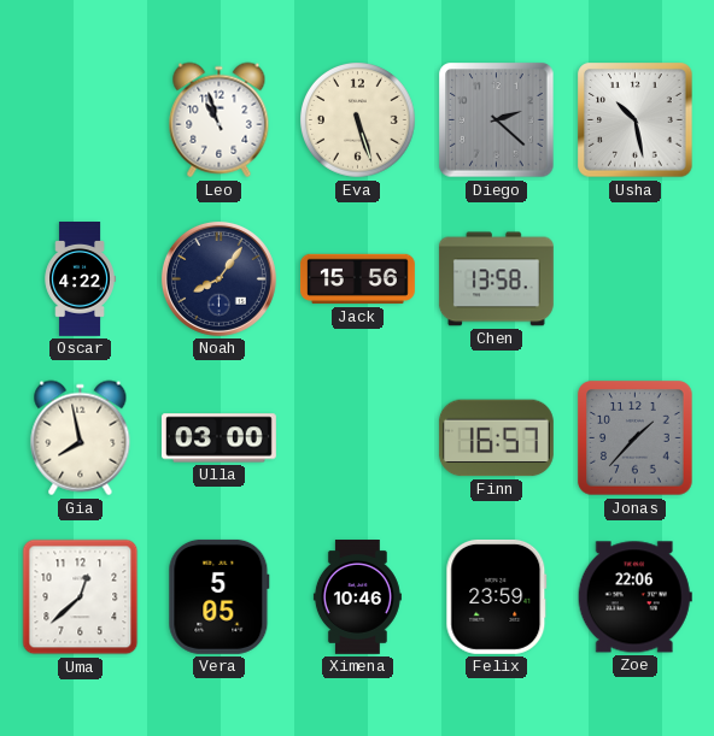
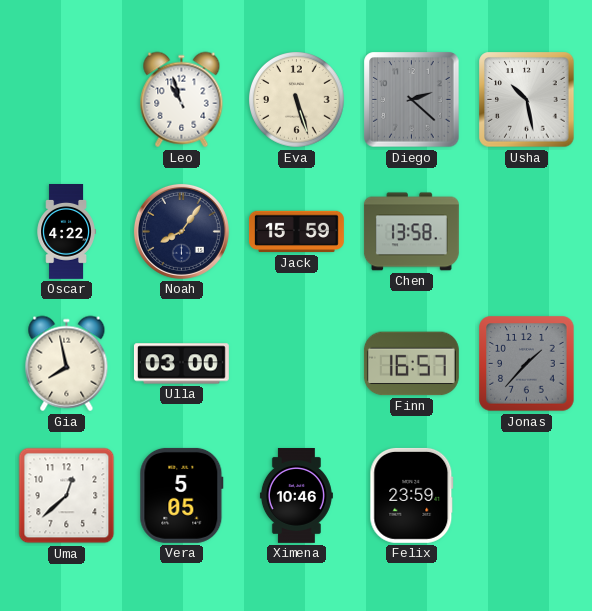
Jack: 15:56 -> 15:59 (296, 232)
Zoe: 22:06 -> none (634, 597)
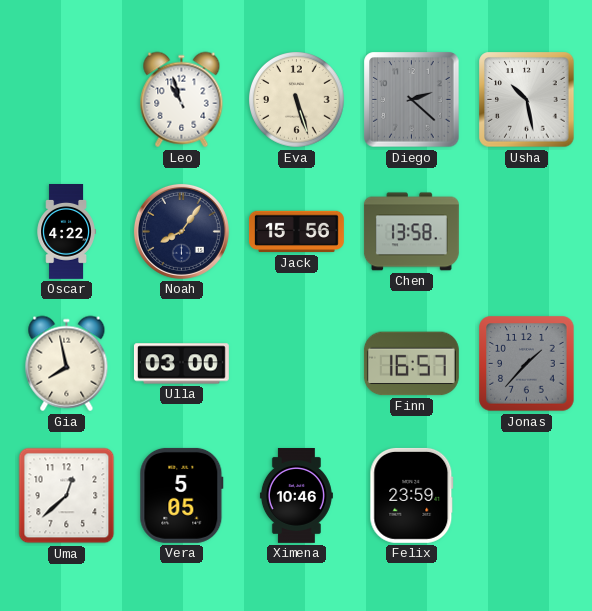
Jack: 15:59 -> 15:56 (296, 232)
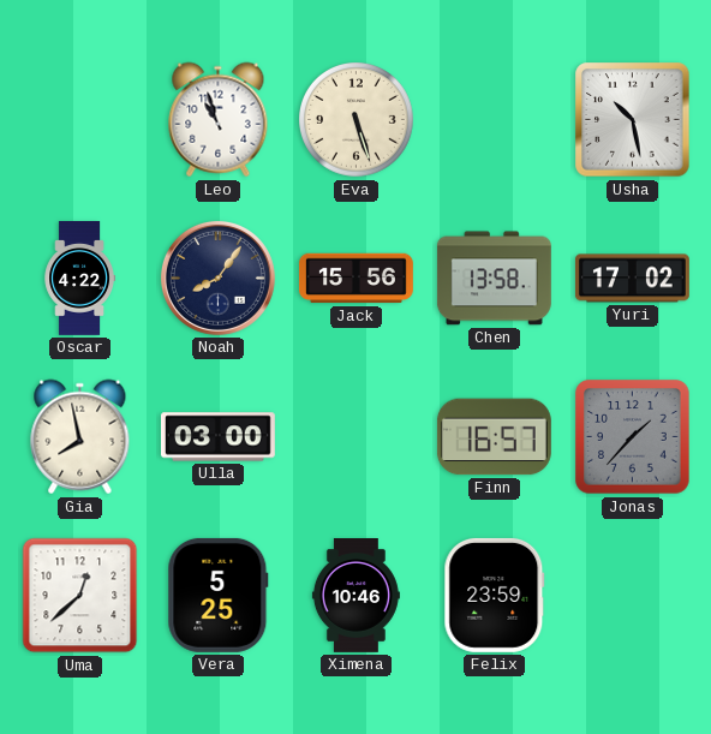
Diego: 2:22 -> none (412, 100)
Yuri: none -> 17:02 (632, 279)
Vera: 5:05 -> 5:25 (219, 595)
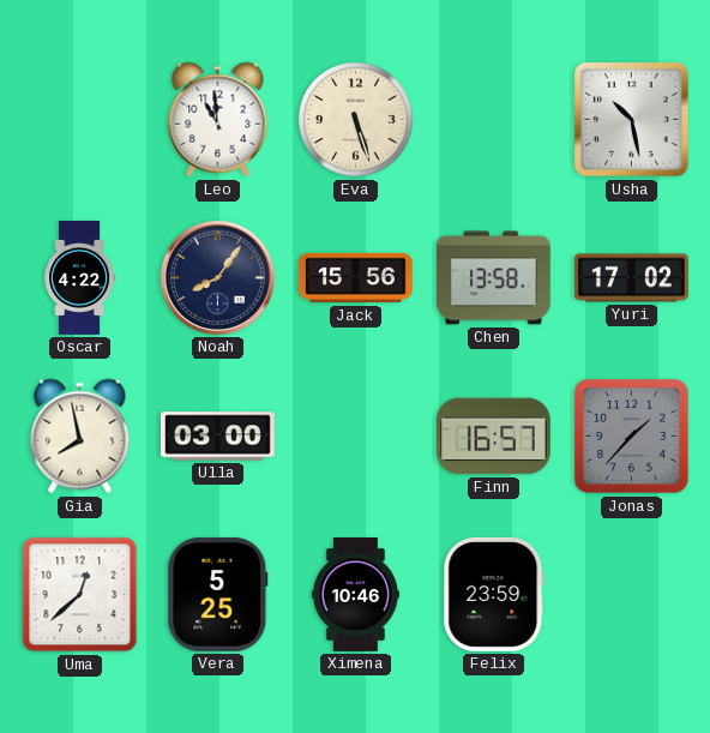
Leo: 10:57 -> 10:59 (218, 120)
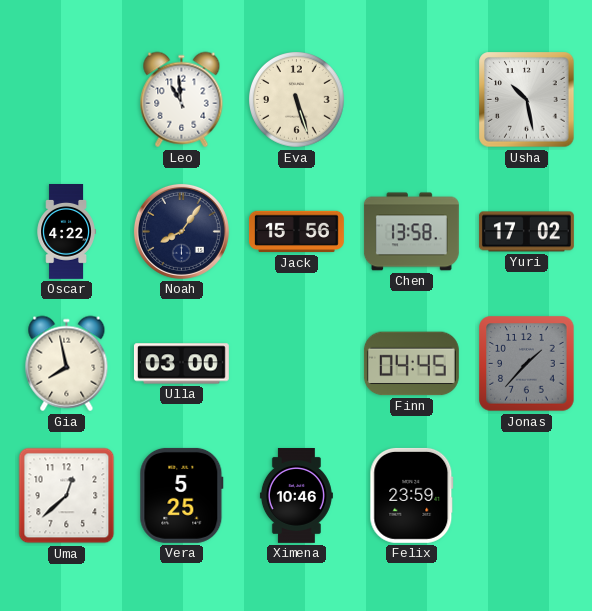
Finn: 16:57 -> 04:45 (411, 364)
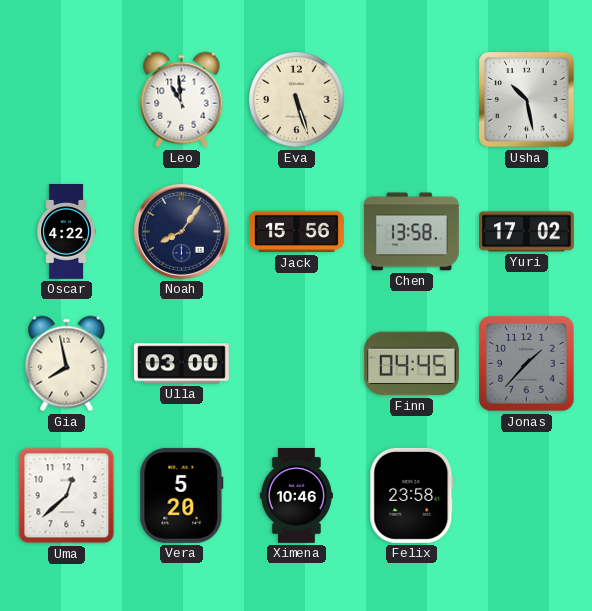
Vera: 5:25 -> 5:20 (182, 495)
Felix: 23:59 -> 23:58 (412, 495)
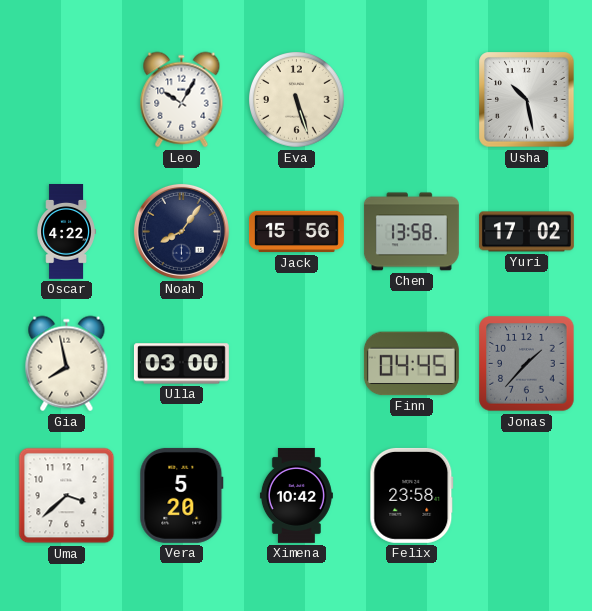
Leo: 10:59 -> 10:05 (182, 100)
Uma: 12:38 -> 3:38 (67, 496)
Ximena: 10:46 -> 10:42 (296, 496)
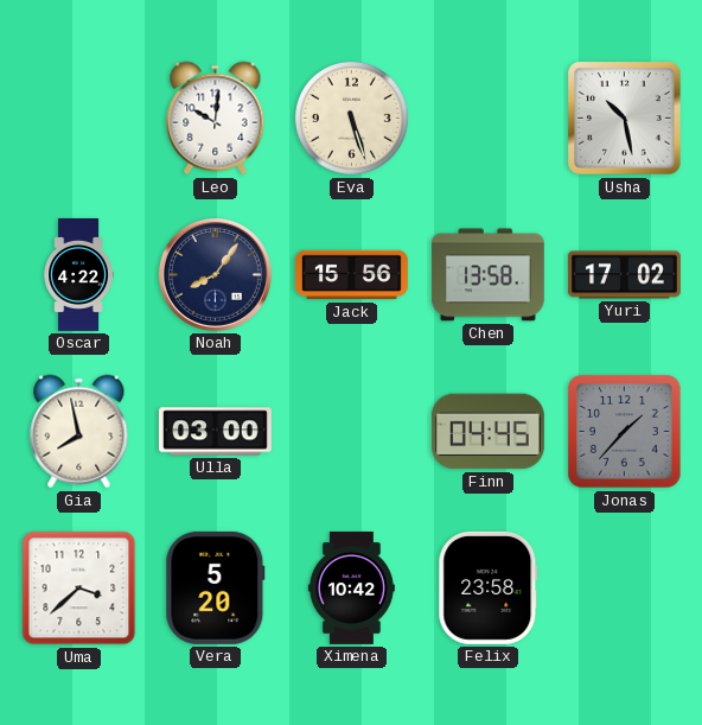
Leo: 10:05 -> 10:01 (216, 119)
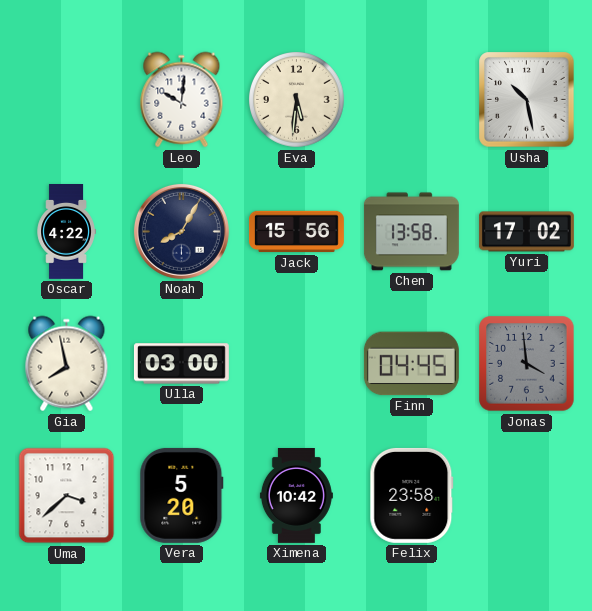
Eva: 5:27 -> 5:31 (297, 100)
Noah: 8:06 -> 8:05 (181, 231)
Jonas: 1:37 -> 3:59 (527, 364)
